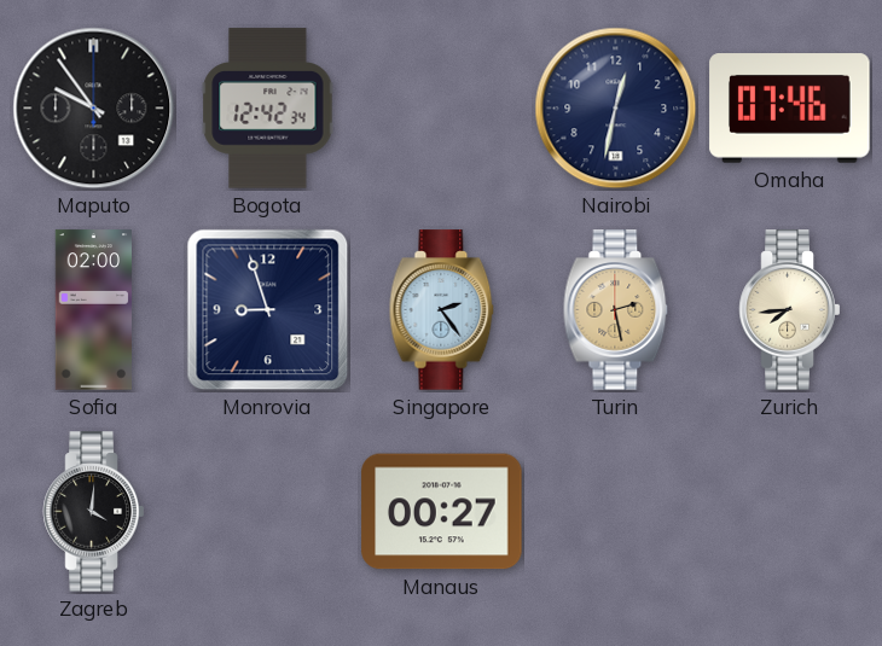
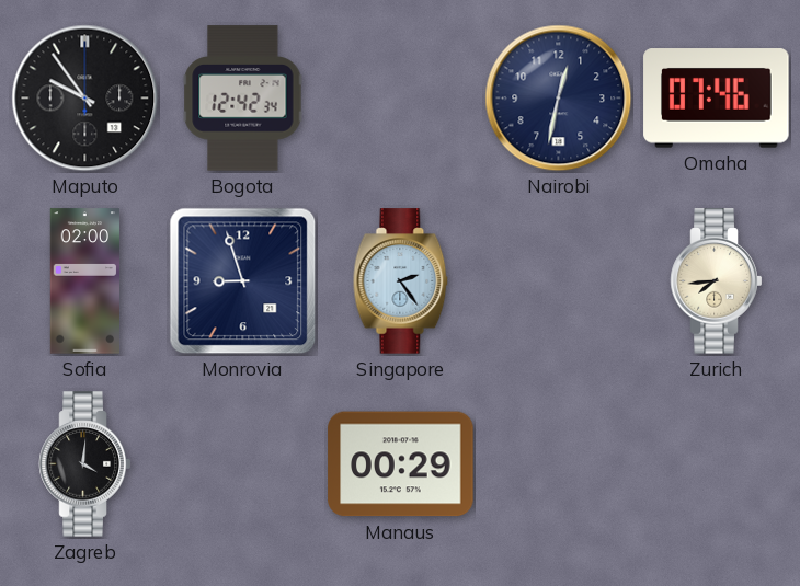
Turin: 2:28 -> none (616, 310)
Manaus: 00:27 -> 00:29 (401, 464)
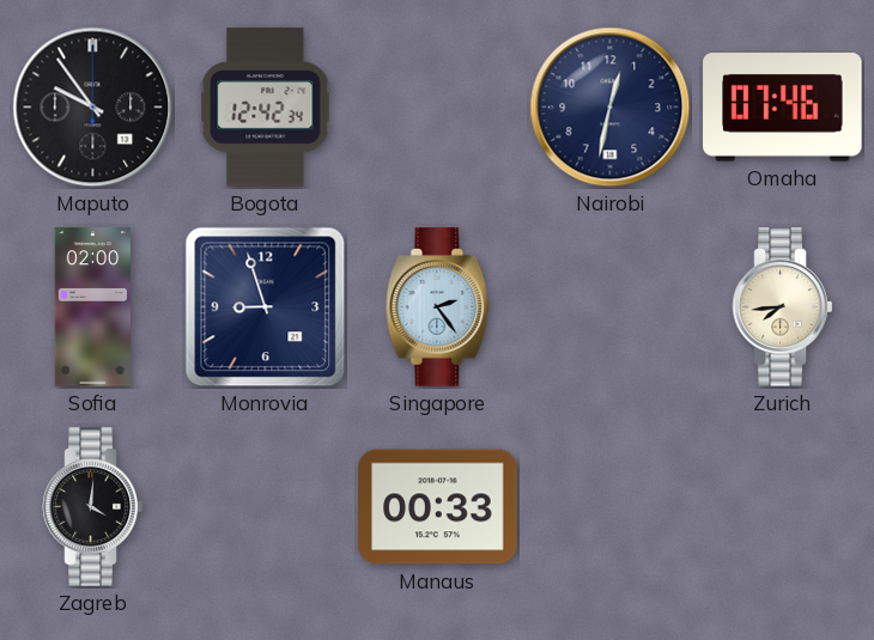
Manaus: 00:29 -> 00:33 (438, 507)
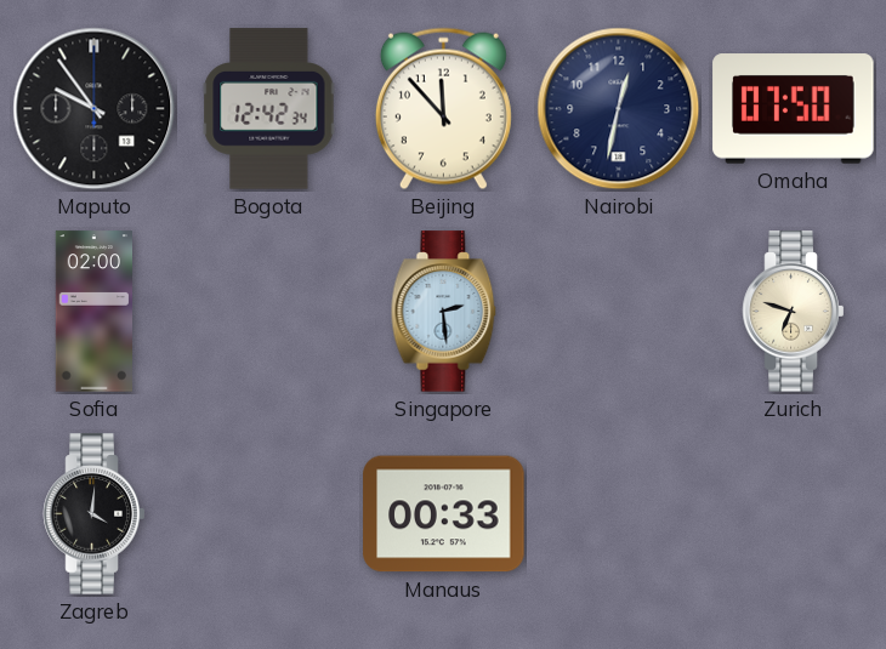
Beijing: none -> 11:53 (443, 109)
Omaha: 07:46 -> 07:50 (794, 109)
Monrovia: 8:57 -> none (266, 307)
Singapore: 2:24 -> 2:29 (444, 312)
Zurich: 7:44 -> 6:48 (794, 312)
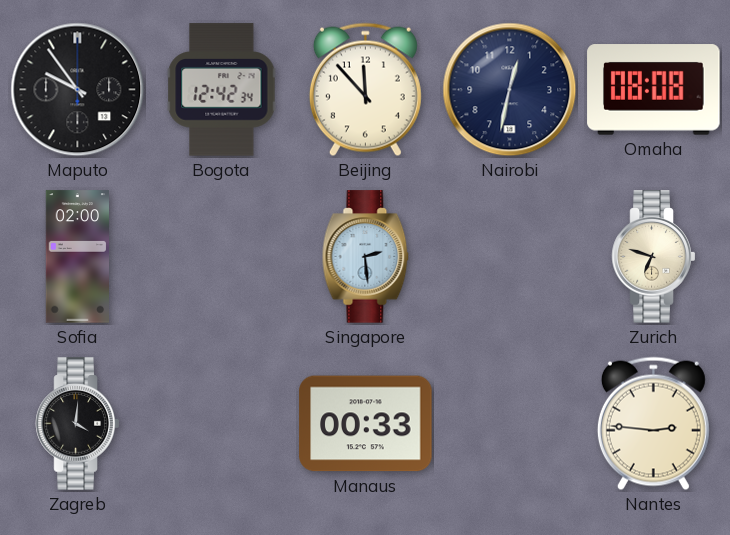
Omaha: 07:50 -> 08:08 (654, 90)
Nantes: none -> 2:46 (653, 424)
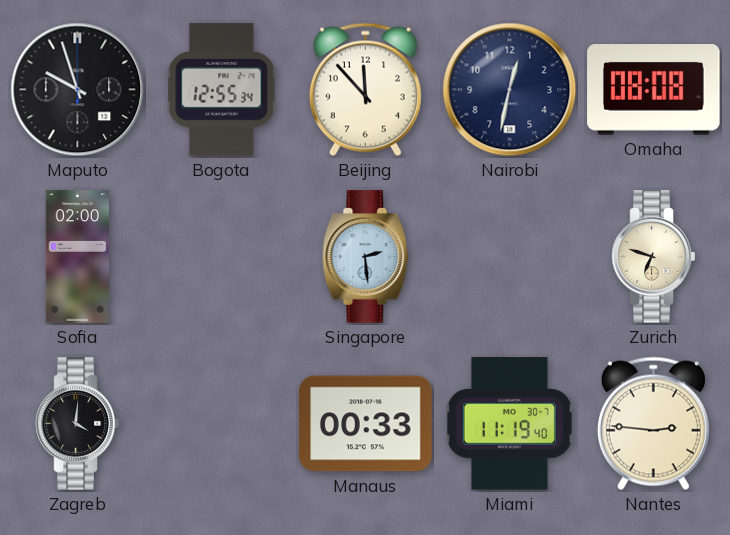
Maputo: 9:54 -> 9:57 (78, 90)
Bogota: 12:42 -> 12:55 (222, 90)
Miami: none -> 11:19 (509, 424)
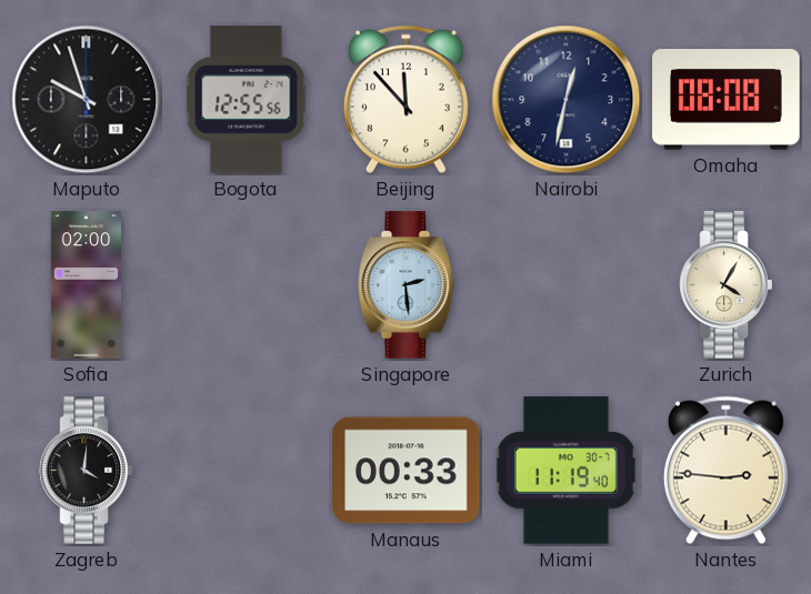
Bogota: 12:55:34 -> 12:55:56 (247, 100)
Zurich: 6:48 -> 4:05 (727, 285)
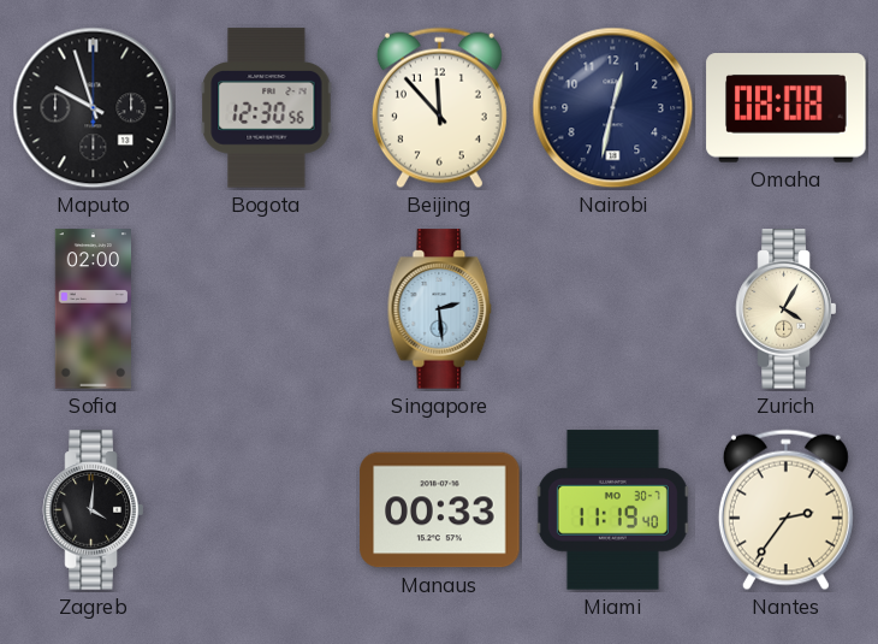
Bogota: 12:55 -> 12:30 (267, 108)
Nantes: 2:46 -> 2:36 (785, 510)
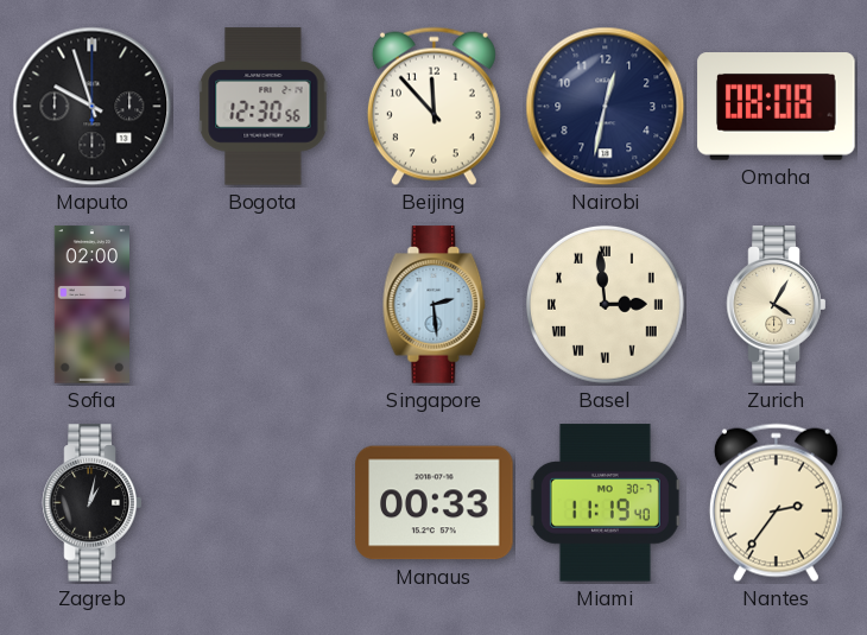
Basel: none -> 2:59 (605, 304)
Zagreb: 4:01 -> 1:02 (93, 503)
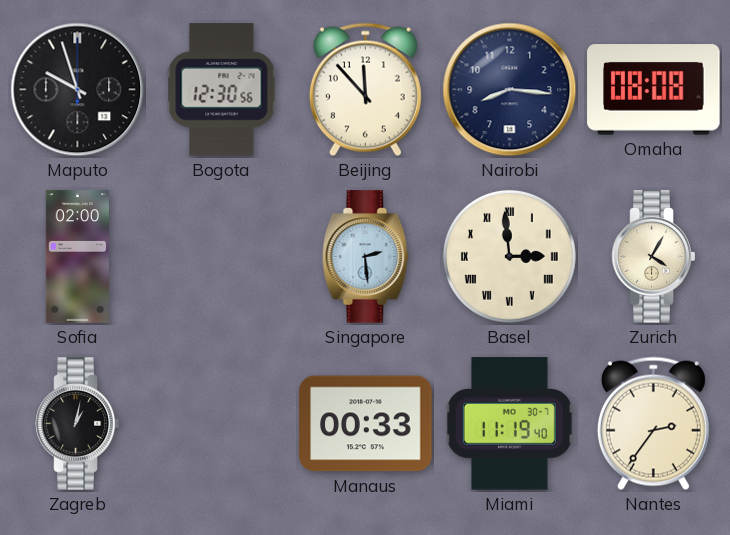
Nairobi: 12:32 -> 8:16 (510, 90)
